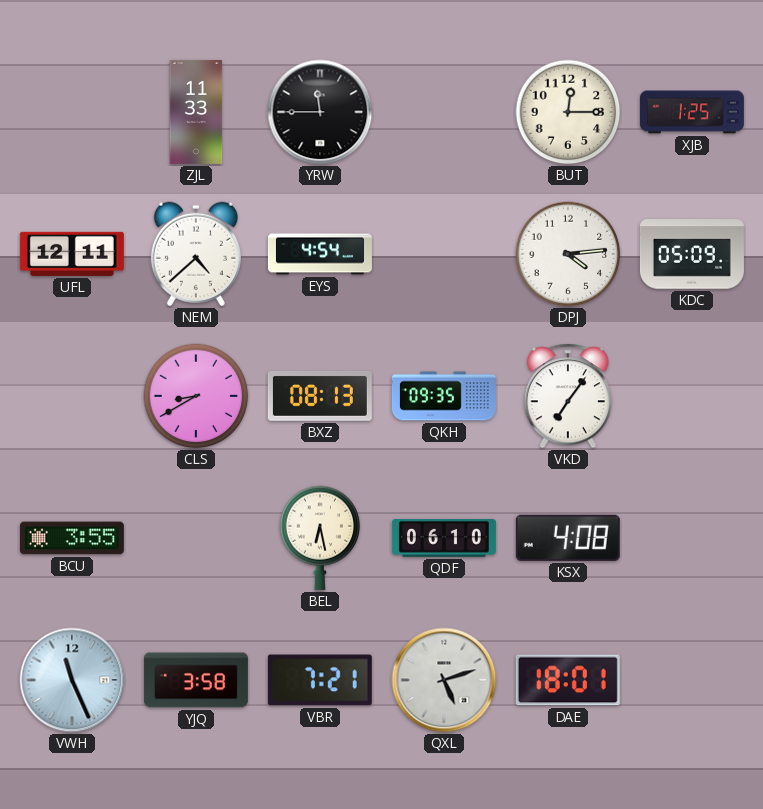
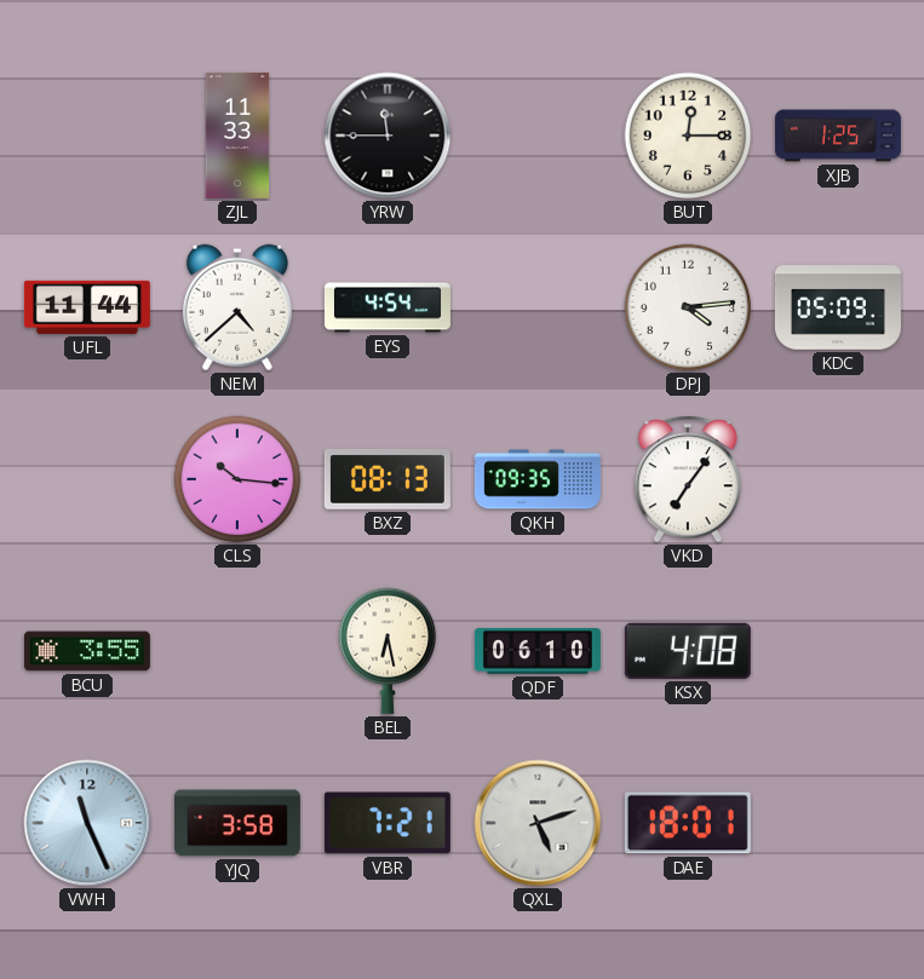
UFL: 12:11 -> 11:44 (87, 307)
CLS: 8:40 -> 10:16 (237, 479)
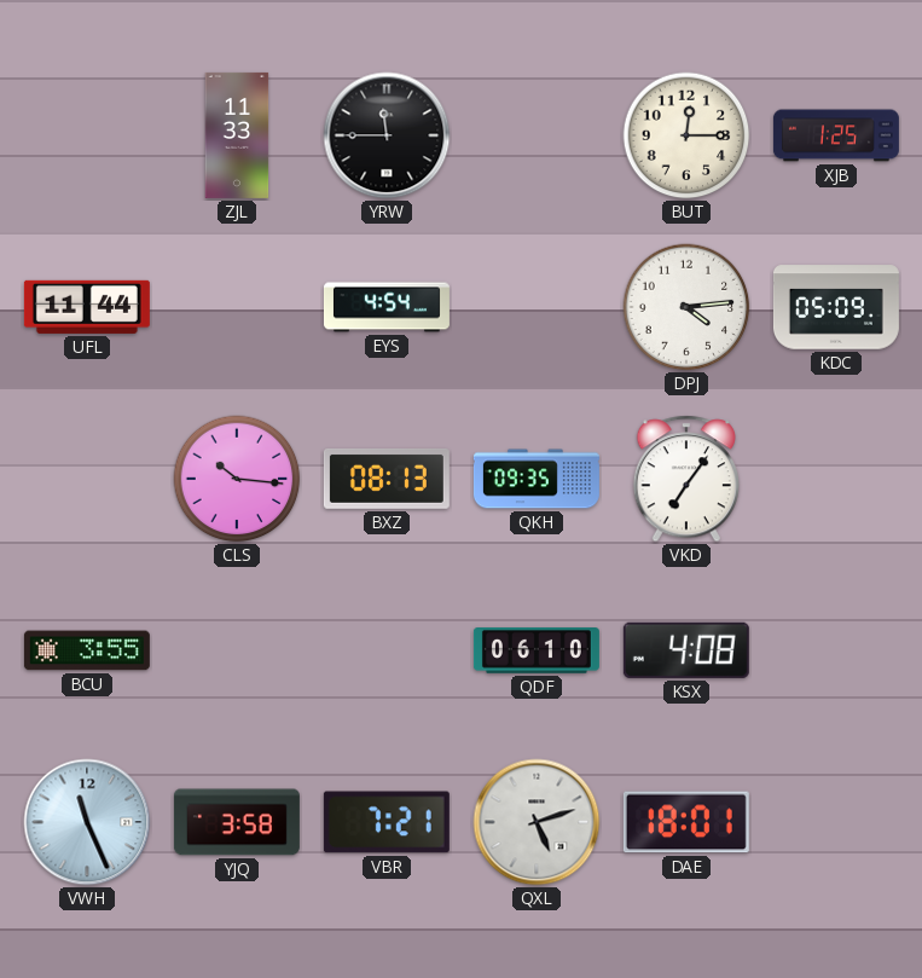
NEM: 4:38 -> none (237, 307)
BEL: 6:28 -> none (388, 651)
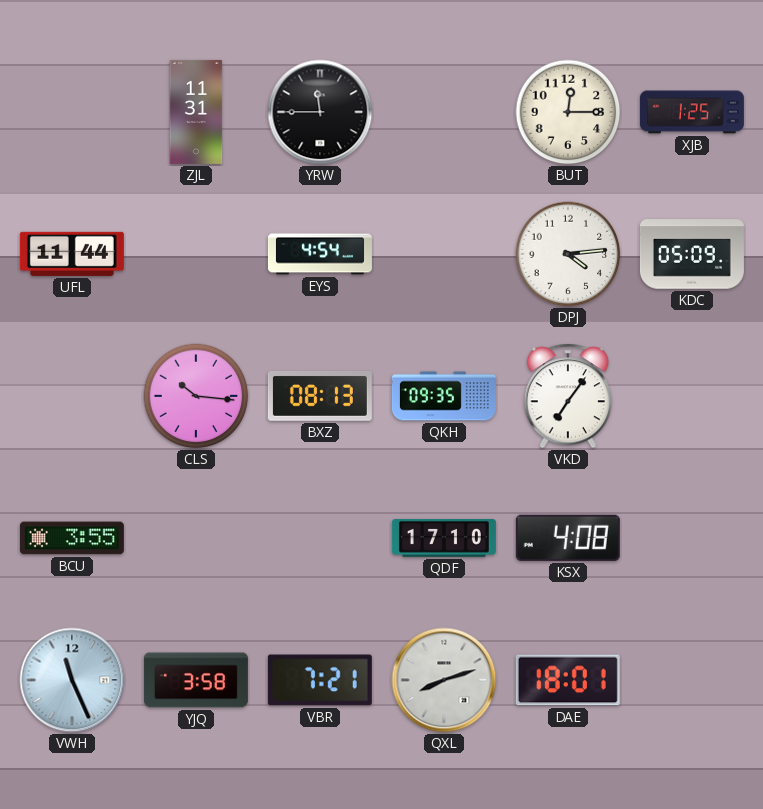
ZJL: 11:33 -> 11:31 (196, 112)
QDF: 06:10 -> 17:10 (444, 539)
QXL: 5:12 -> 8:12 (444, 680)
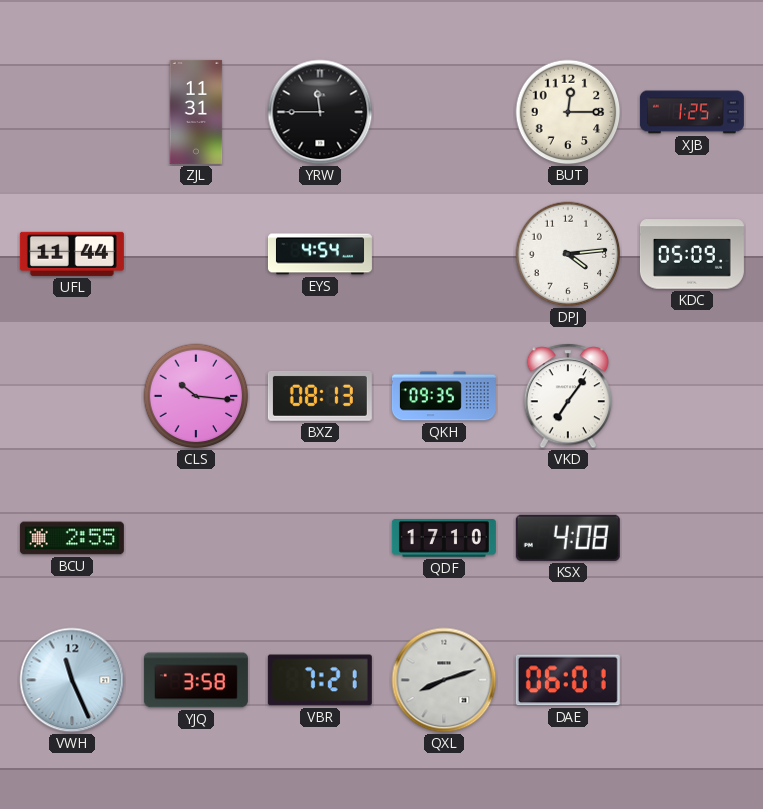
BCU: 3:55 -> 2:55 (72, 538)
DAE: 18:01 -> 06:01 (568, 680)
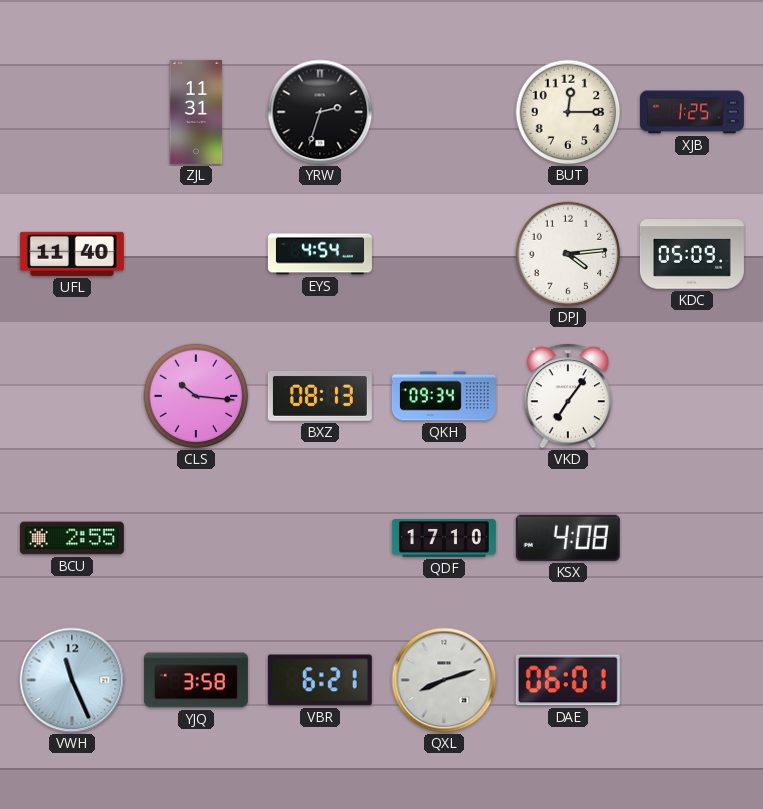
YRW: 11:45 -> 2:33 (320, 112)
UFL: 11:44 -> 11:40 (72, 254)
QKH: 09:35 -> 09:34 (444, 396)
VBR: 7:21 -> 6:21 (320, 680)
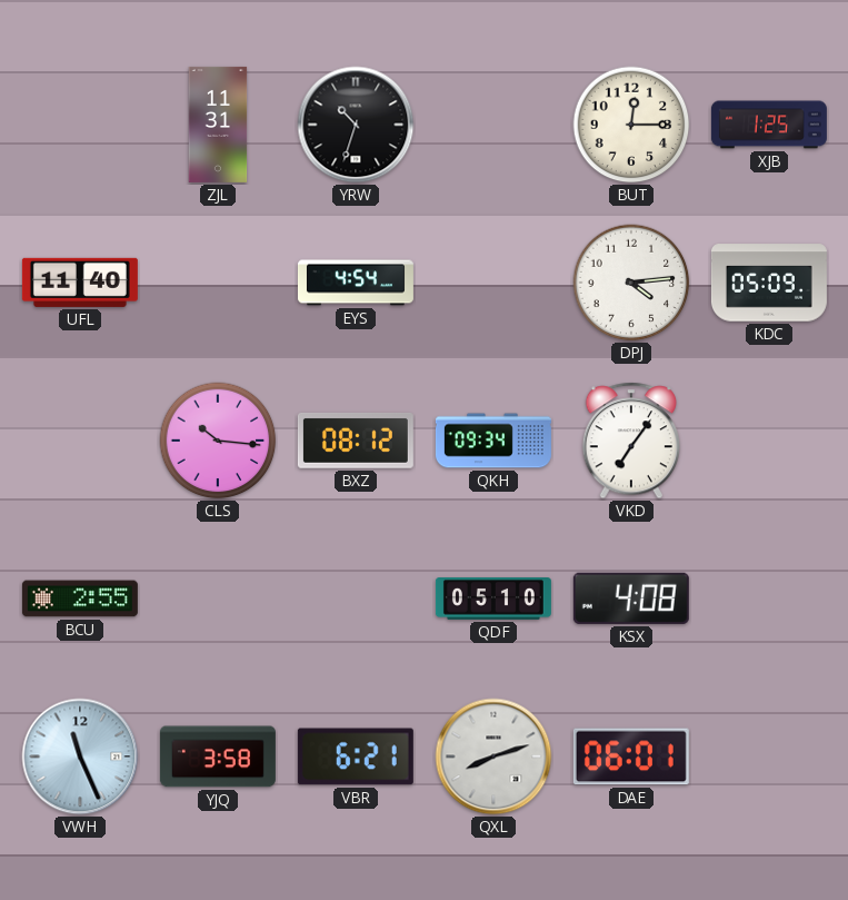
YRW: 2:33 -> 10:33 (356, 125)
BXZ: 08:13 -> 08:12 (356, 441)
QDF: 17:10 -> 05:10 (493, 600)
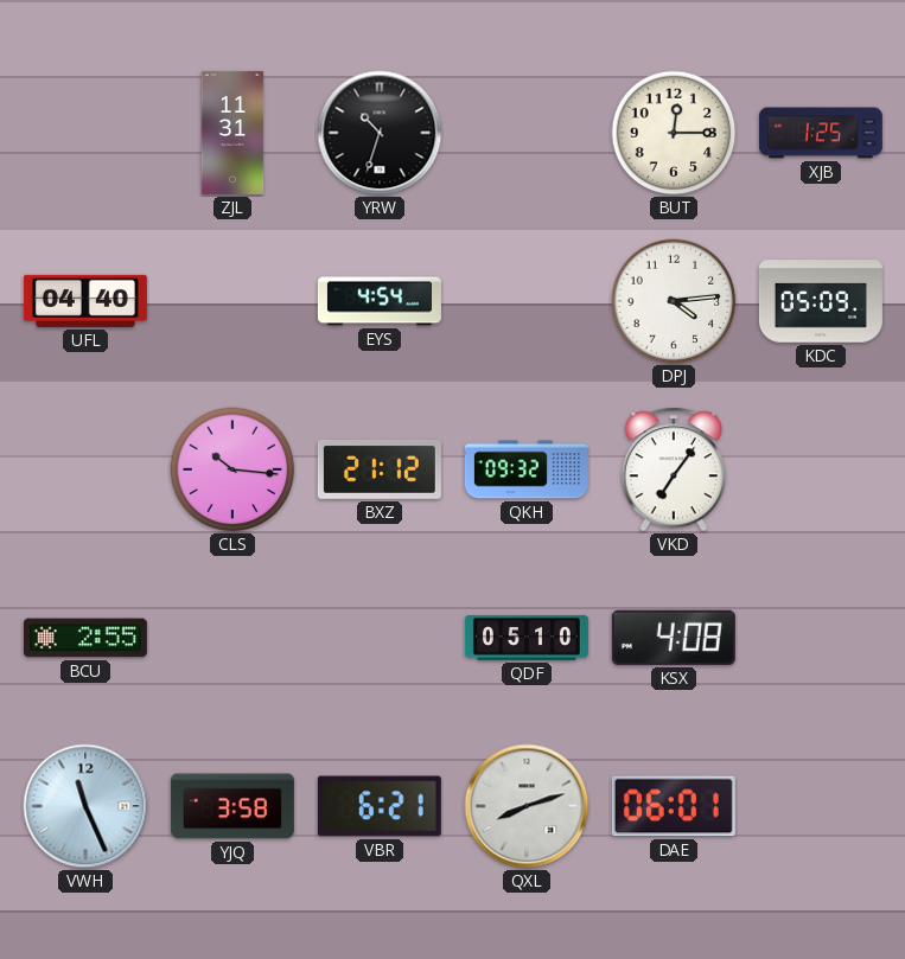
UFL: 11:40 -> 04:40 (85, 301)
BXZ: 08:12 -> 21:12 (380, 469)
QKH: 09:34 -> 09:32 (527, 469)
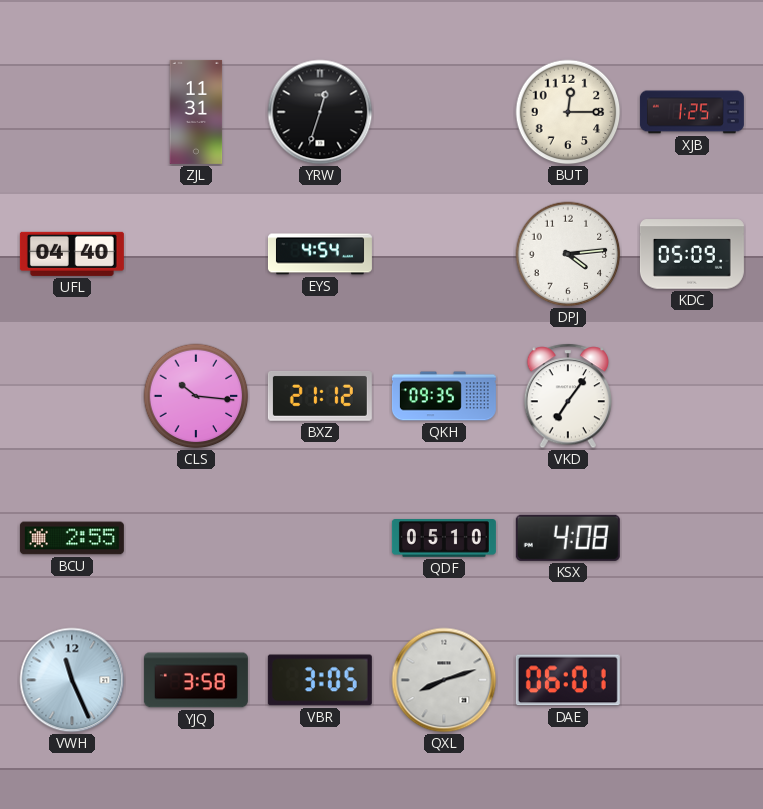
YRW: 10:33 -> 12:33 (320, 112)
QKH: 09:32 -> 09:35 (444, 396)
VBR: 6:21 -> 3:05 (320, 680)
